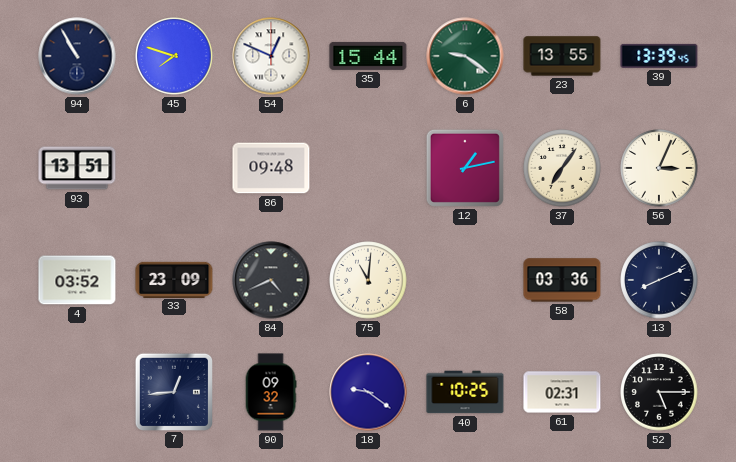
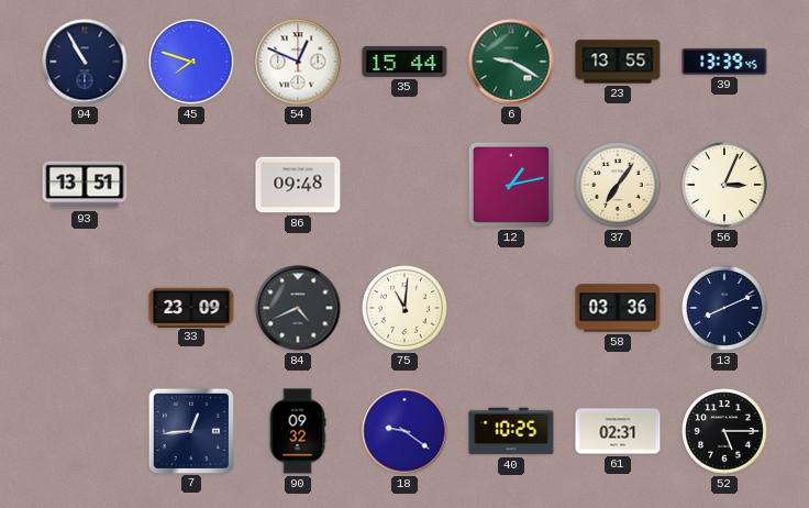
6: 9:21 -> 9:20 (511, 62)
4: 03:52 -> none (77, 280)
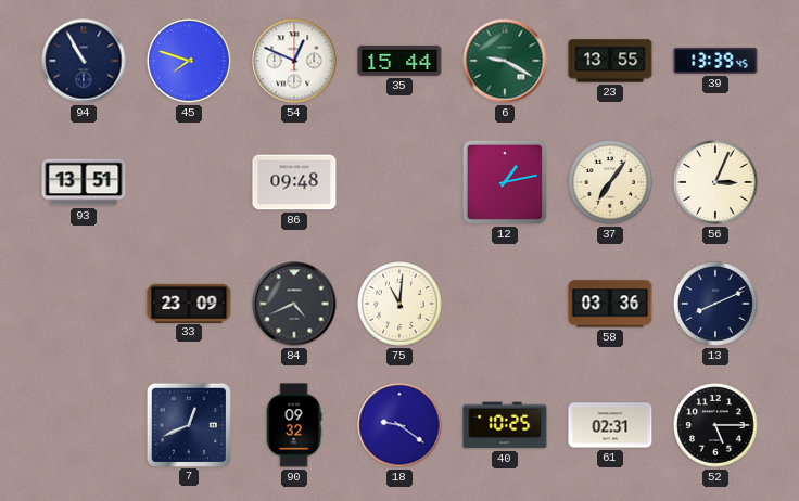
7: 12:44 -> 12:41 (188, 424)
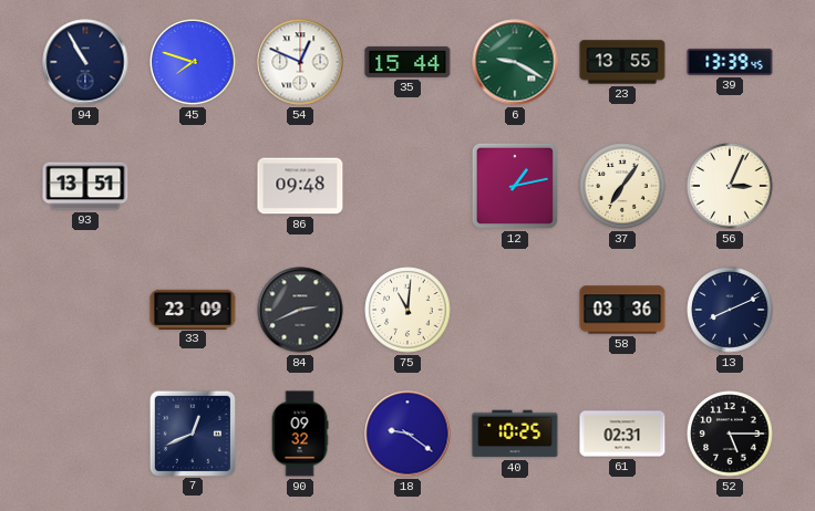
84: 4:41 -> 2:41 (300, 310)
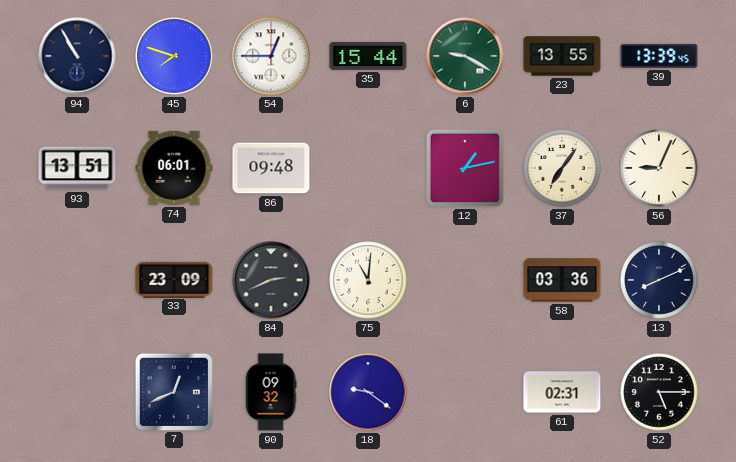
54: 12:49 -> 12:45 (271, 56)
74: none -> 06:01 (174, 168)
56: 3:04 -> 9:04 (659, 168)
40: 10:25 -> none (515, 434)
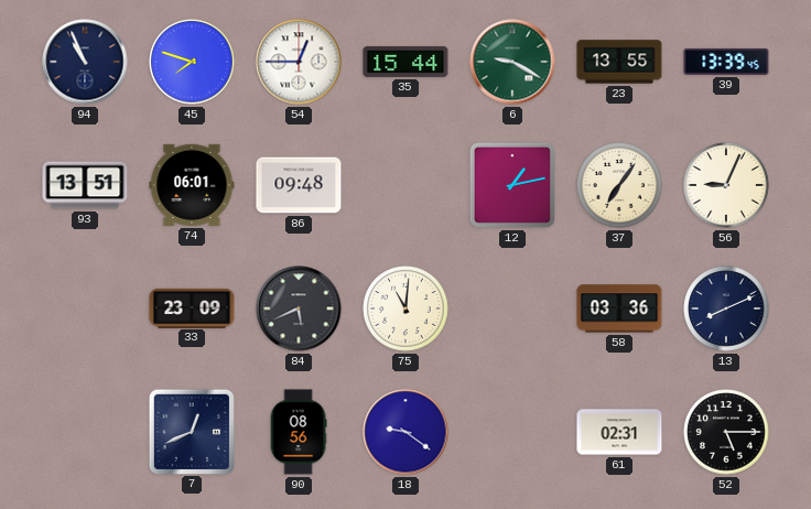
94: 10:55 -> 10:56 (85, 62)
84: 2:41 -> 5:41 (299, 308)
90: 09:32 -> 08:56 (299, 432)
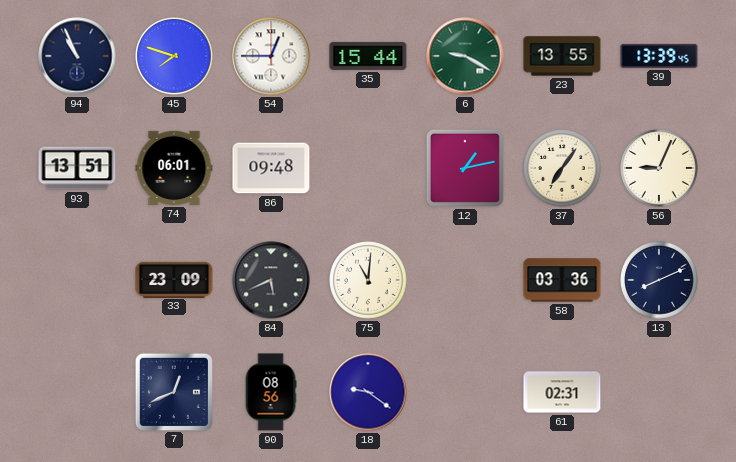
52: 5:15 -> none (726, 432)
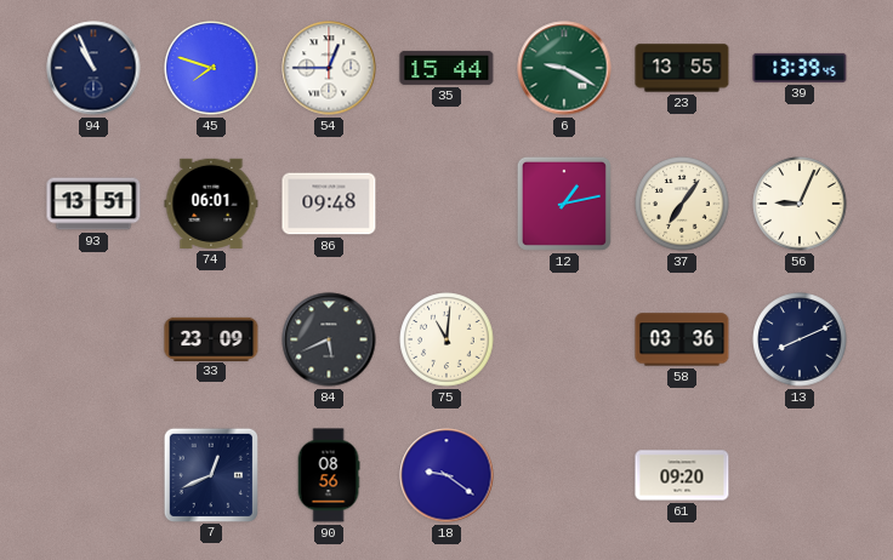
61: 02:31 -> 09:20 (682, 475)
